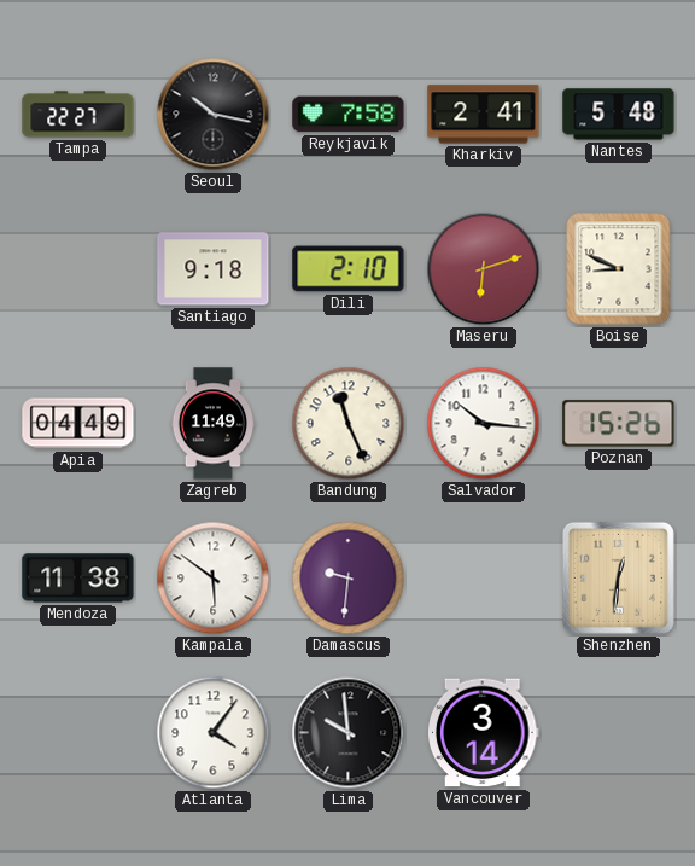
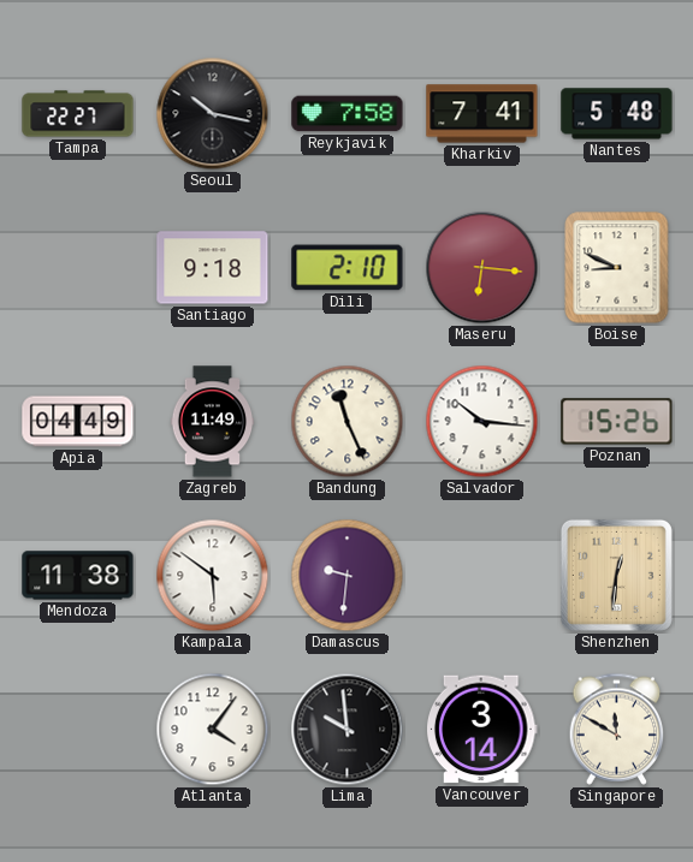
Kharkiv: 2:41 -> 7:41 (482, 114)
Maseru: 6:12 -> 6:16 (482, 268)
Singapore: none -> 11:50 (617, 729)
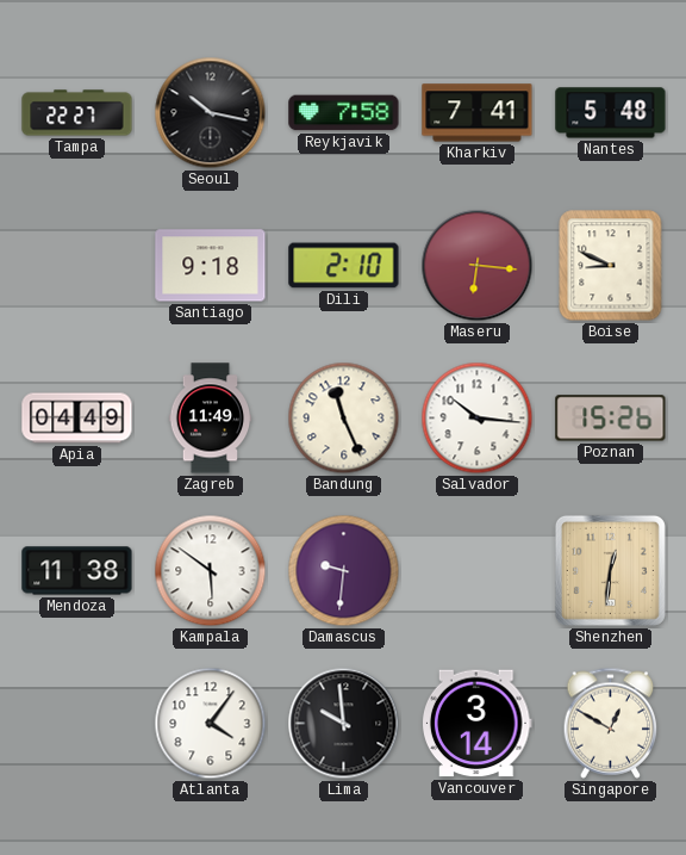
Singapore: 11:50 -> 12:50 (611, 723)
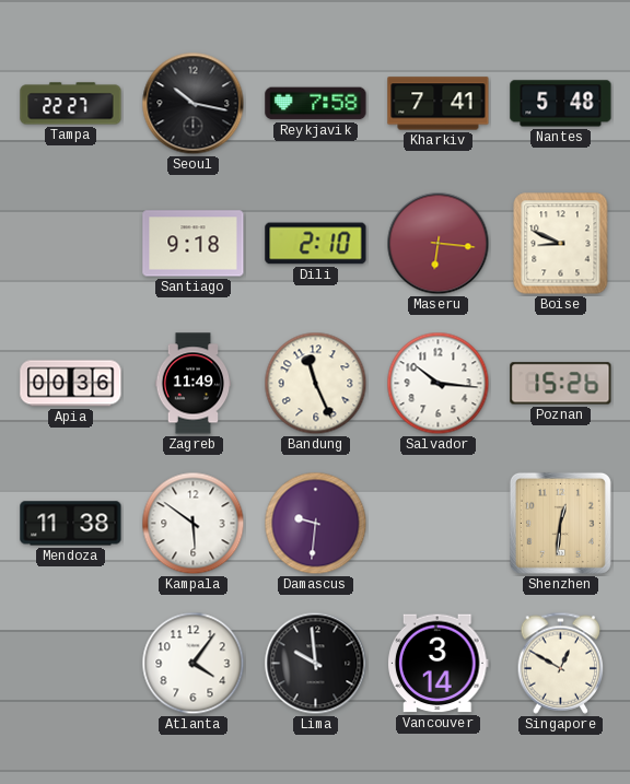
Apia: 04:49 -> 00:36 (71, 384)
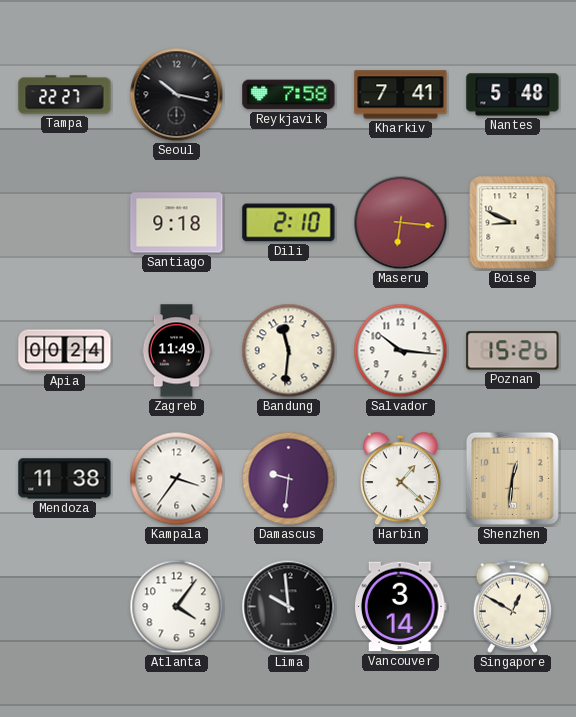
Apia: 00:36 -> 00:24 (65, 351)
Bandung: 11:26 -> 11:31 (289, 351)
Kampala: 5:51 -> 3:36 (177, 479)
Harbin: none -> 1:22 (400, 479)
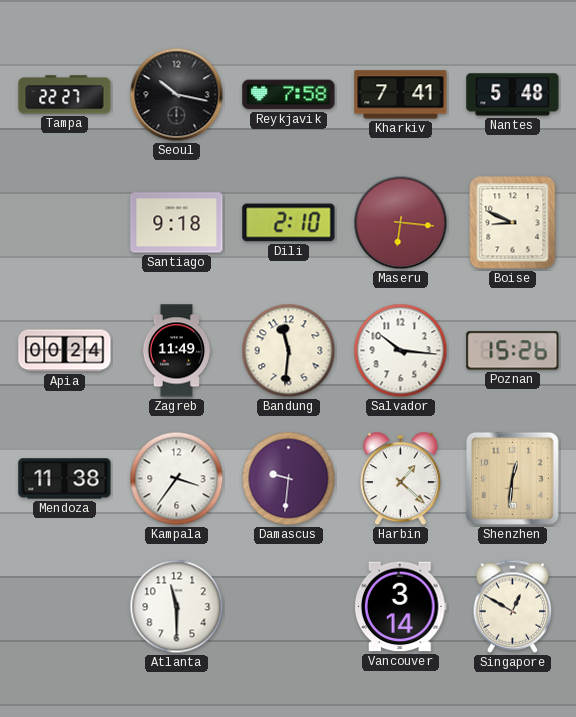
Atlanta: 4:06 -> 11:30 (177, 607)
Lima: 9:59 -> none (289, 607)
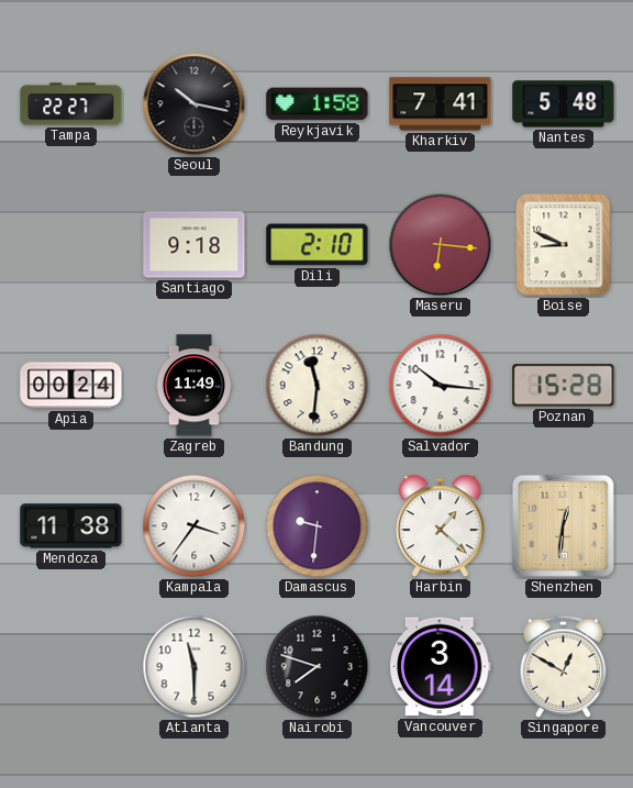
Reykjavik: 7:58 -> 1:58 (318, 104)
Poznan: 15:26 -> 15:28 (564, 386)
Nairobi: none -> 7:48 (318, 667)
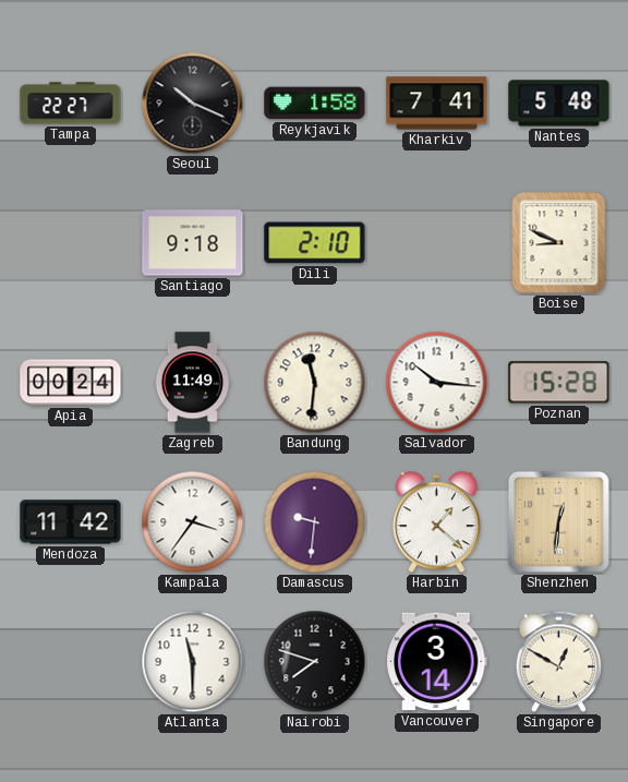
Seoul: 10:17 -> 10:19 (193, 104)
Maseru: 6:16 -> none (441, 245)
Mendoza: 11:38 -> 11:42 (71, 522)
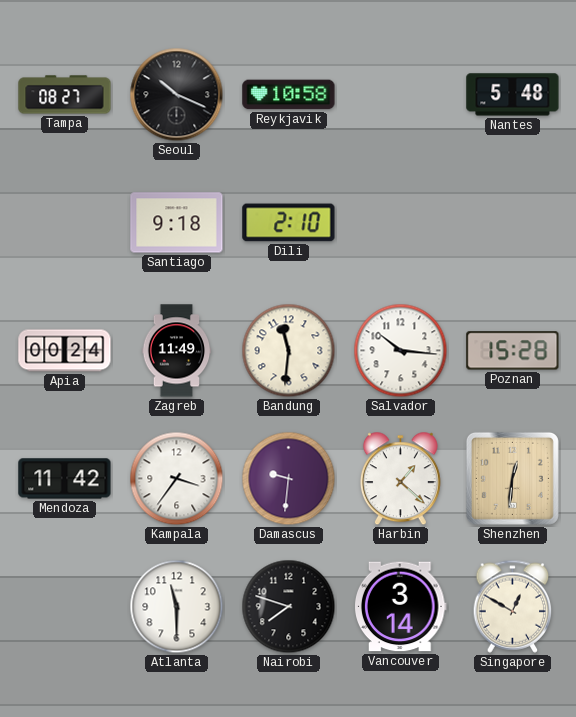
Tampa: 22:27 -> 08:27 (65, 95)
Reykjavik: 1:58 -> 10:58 (289, 95)
Kharkiv: 7:41 -> none (437, 104)
Boise: 8:49 -> none (559, 243)
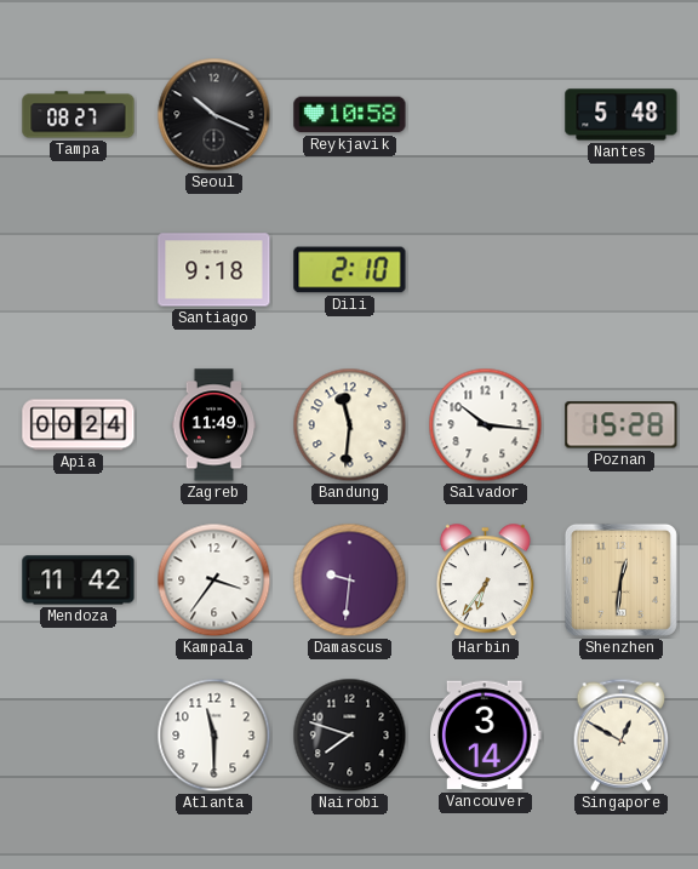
Harbin: 1:22 -> 6:36 (485, 581)
